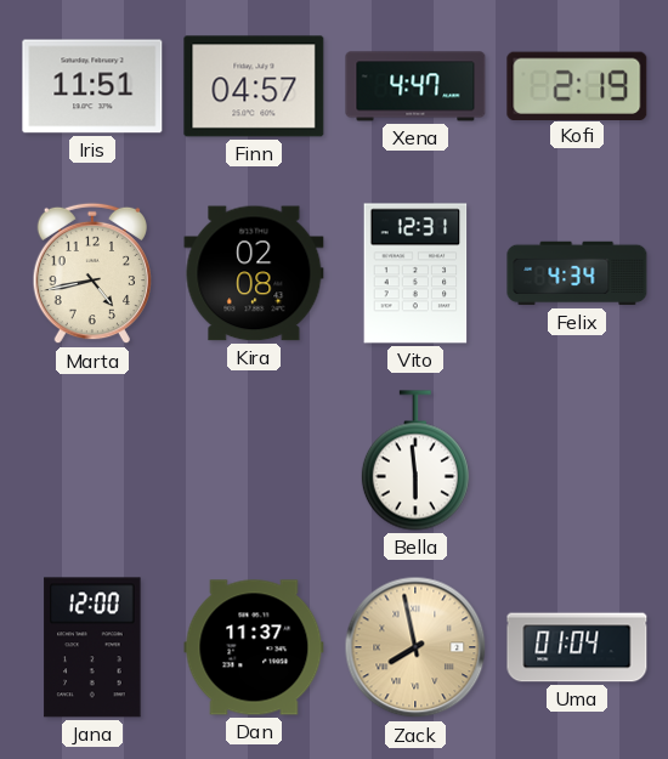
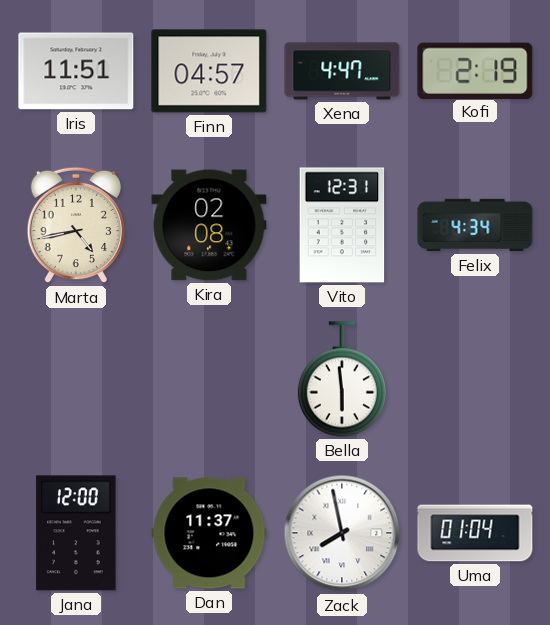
Zack dial: champagne -> white (342, 533)
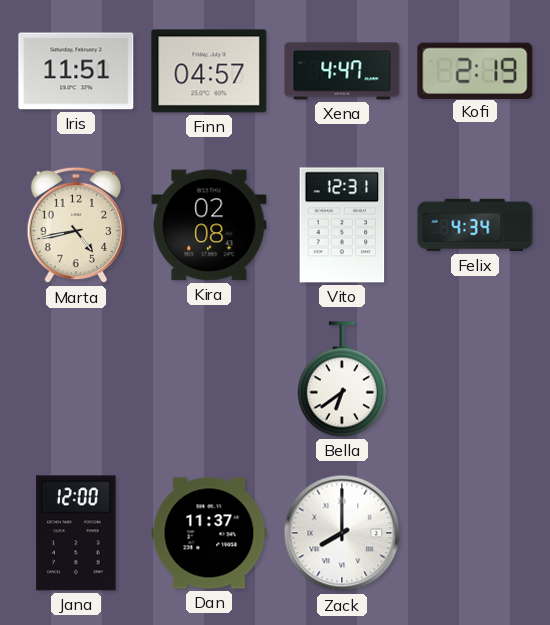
Bella: 5:59 -> 6:39 (342, 379)
Zack: 7:58 -> 8:00 (342, 533)
Uma: 01:04 -> none (475, 533)
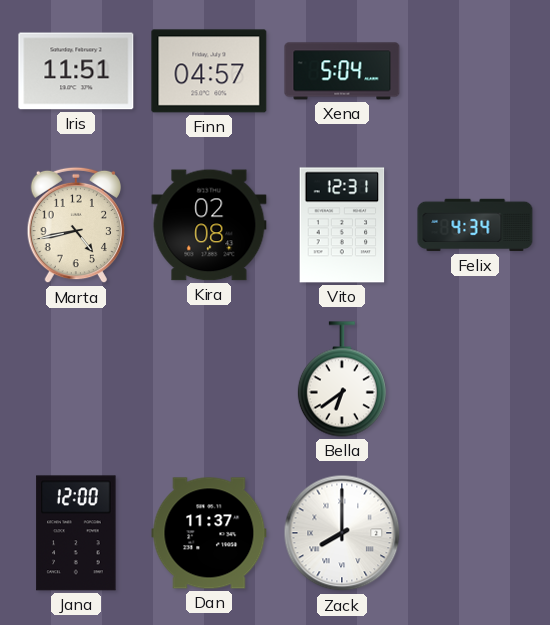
Xena: 4:47 -> 5:04 (342, 71)
Kofi: 2:19 -> none (475, 70)
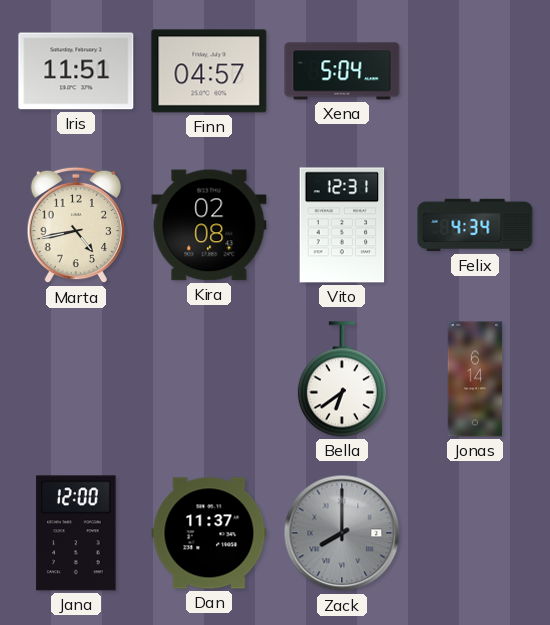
Jonas: none -> 6:14 (475, 379)
Zack dial: white -> grey (342, 533)
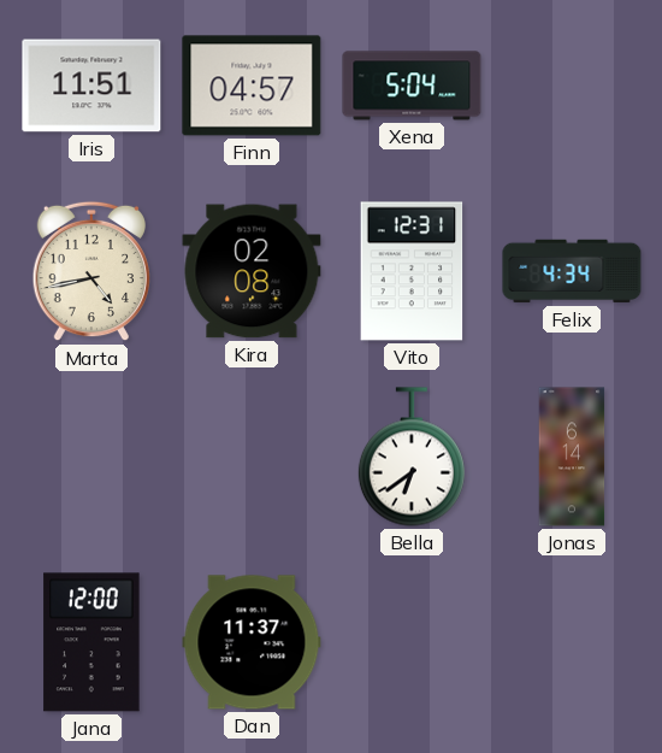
Zack: 8:00 -> none (342, 533)
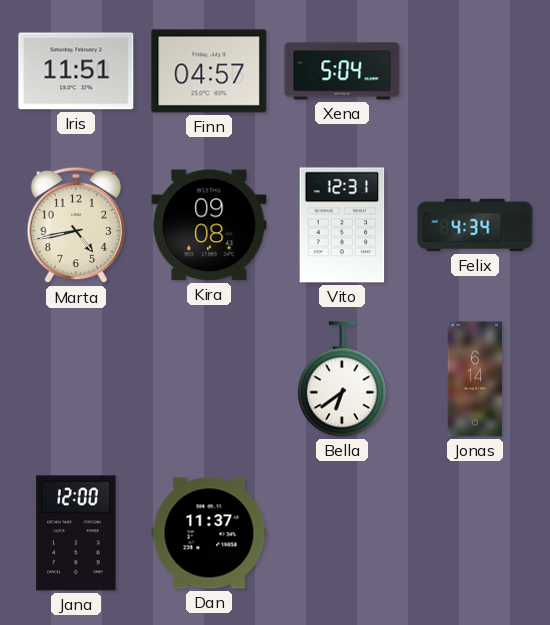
Kira: 02:08 -> 09:08 (209, 225)
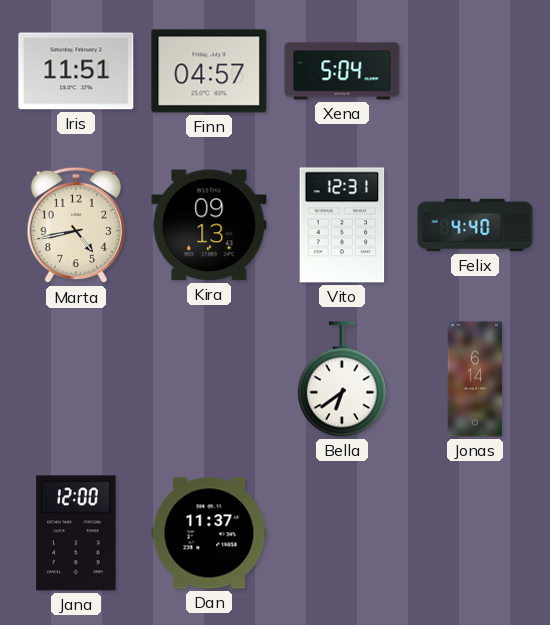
Kira: 09:08 -> 09:13 (209, 225)
Felix: 4:34 -> 4:40 (475, 225)
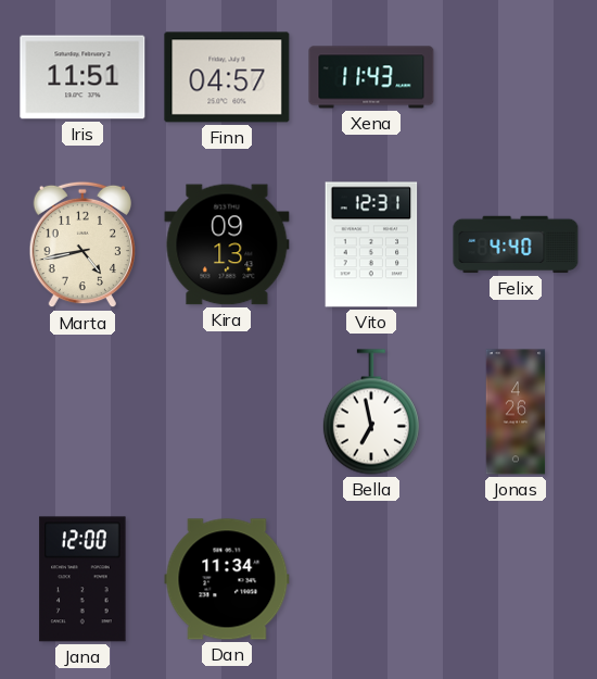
Xena: 5:04 -> 11:43 (371, 77)
Bella: 6:39 -> 6:58 (371, 412)
Jonas: 6:14 -> 4:26 (516, 412)
Dan: 11:37 -> 11:34 (227, 579)
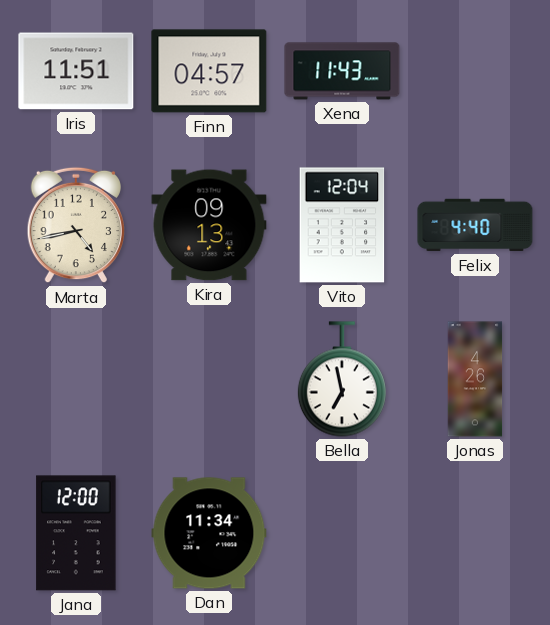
Vito: 12:31 -> 12:04 (342, 225)
